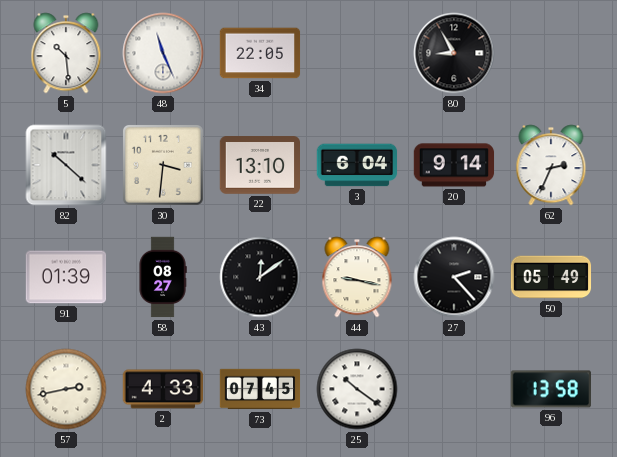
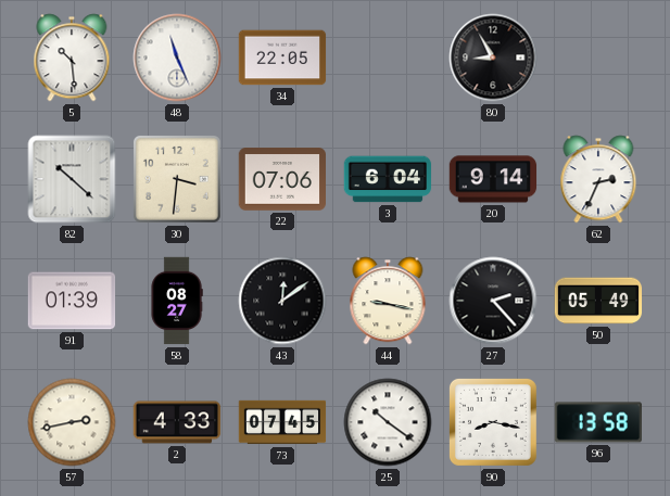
22: 13:10 -> 07:06 (282, 179)
90: none -> 8:17 (493, 422)
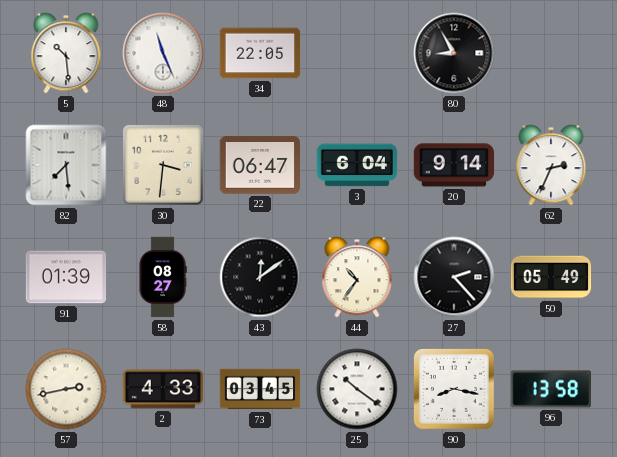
82: 10:22 -> 7:29 (66, 165)
22: 07:06 -> 06:47 (260, 165)
44: 9:17 -> 10:36 (357, 277)
73: 07:45 -> 03:45 (260, 389)
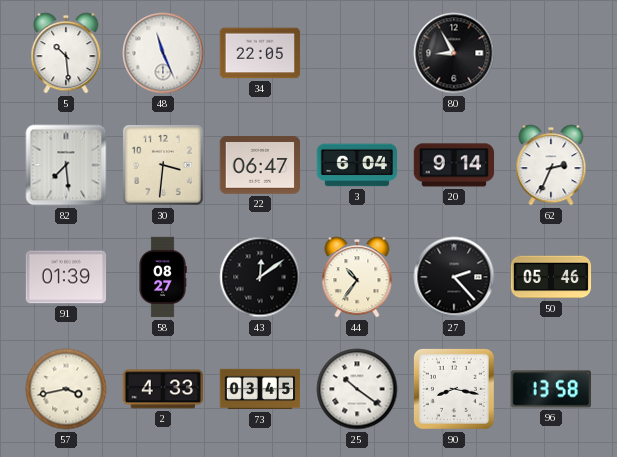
50: 05:49 -> 05:46 (551, 277)
57: 2:43 -> 3:43 (66, 389)
